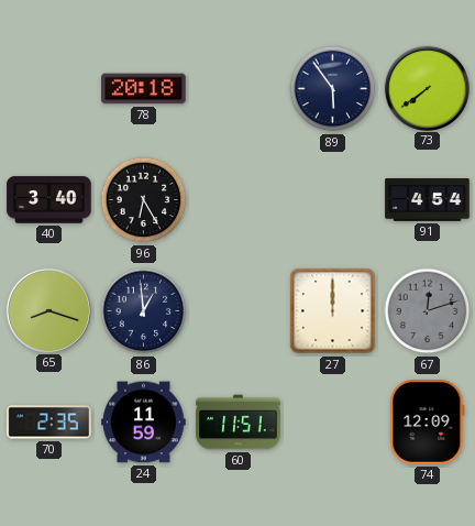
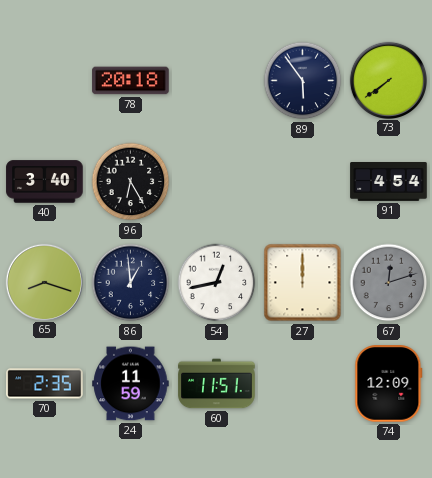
54: none -> 12:43 (217, 283)
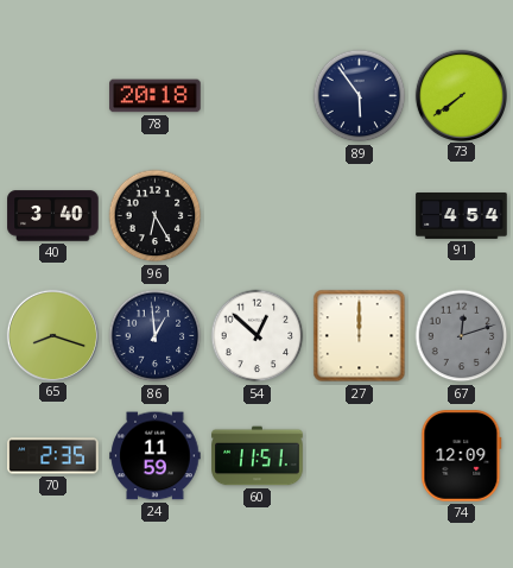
54: 12:43 -> 12:52 (258, 336)
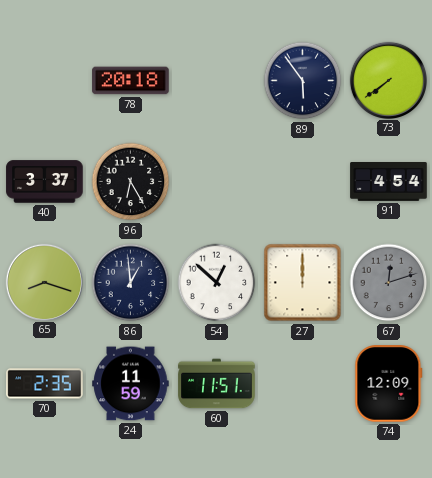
40: 3:40 -> 3:37 (45, 182)
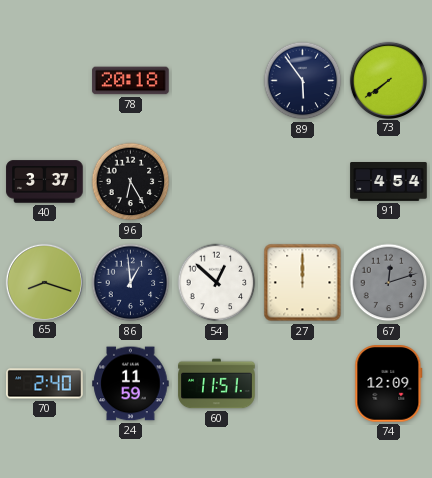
70: 2:35 -> 2:40 (45, 384)
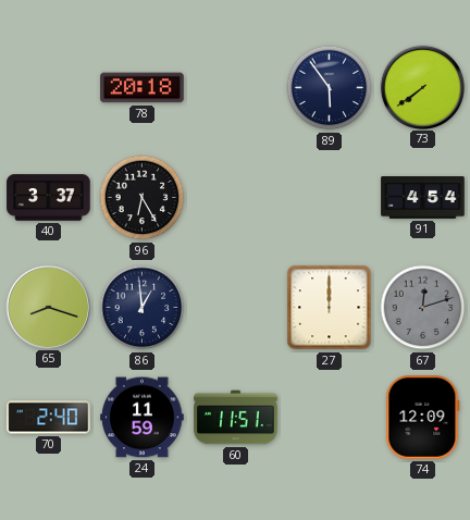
54: 12:52 -> none (217, 283)
